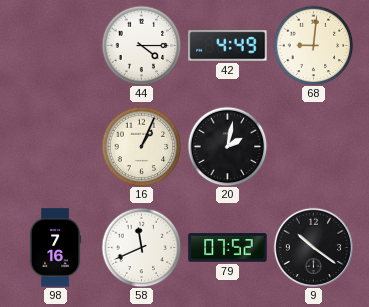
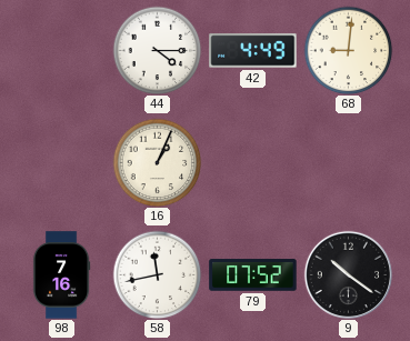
20: 2:02 -> none (227, 146)
58: 11:41 -> 11:43 (157, 274)
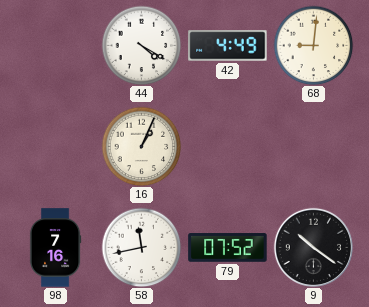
44: 4:15 -> 4:20 (141, 45)
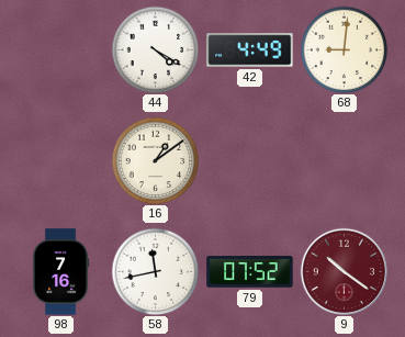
16: 1:04 -> 1:09 (155, 160)
9 dial: black -> burgundy (344, 271)
